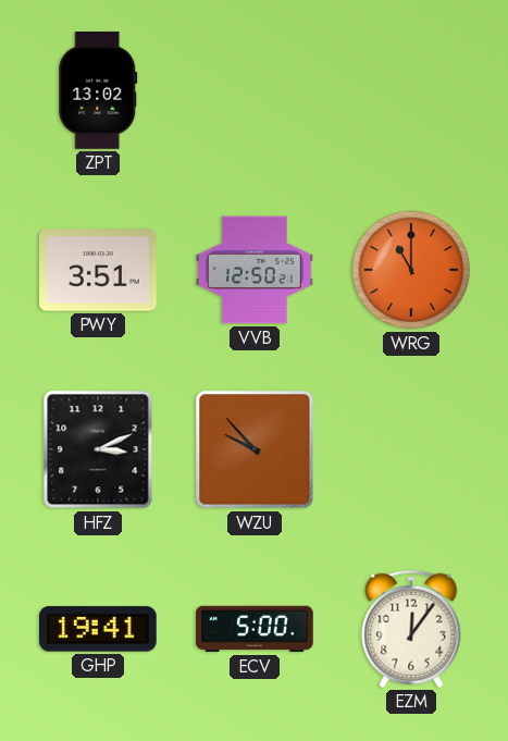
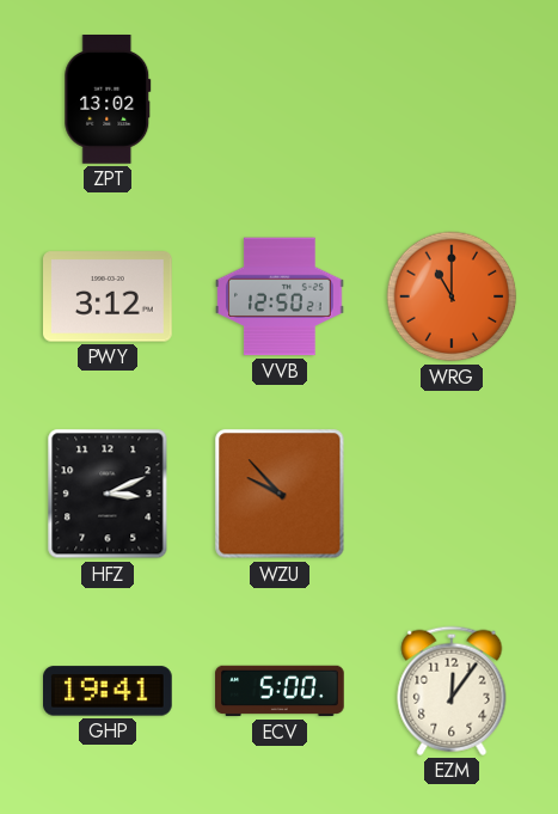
PWY: 3:51 -> 3:12 (109, 296)
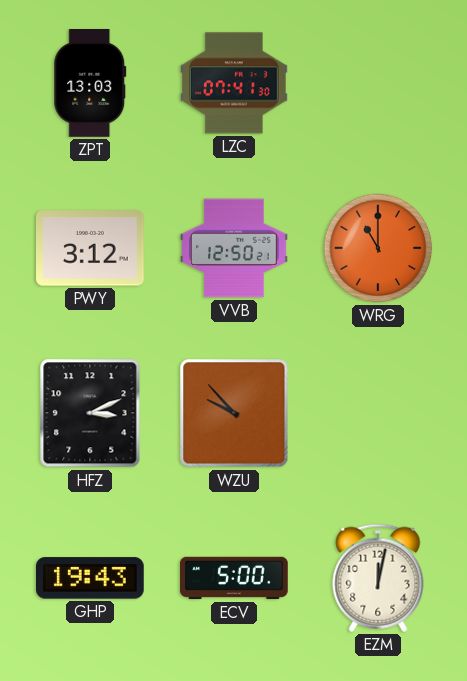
ZPT: 13:02 -> 13:03 (90, 84)
LZC: none -> 07:41 (235, 83)
GHP: 19:41 -> 19:43 (91, 578)
EZM: 12:06 -> 12:02 (378, 578)
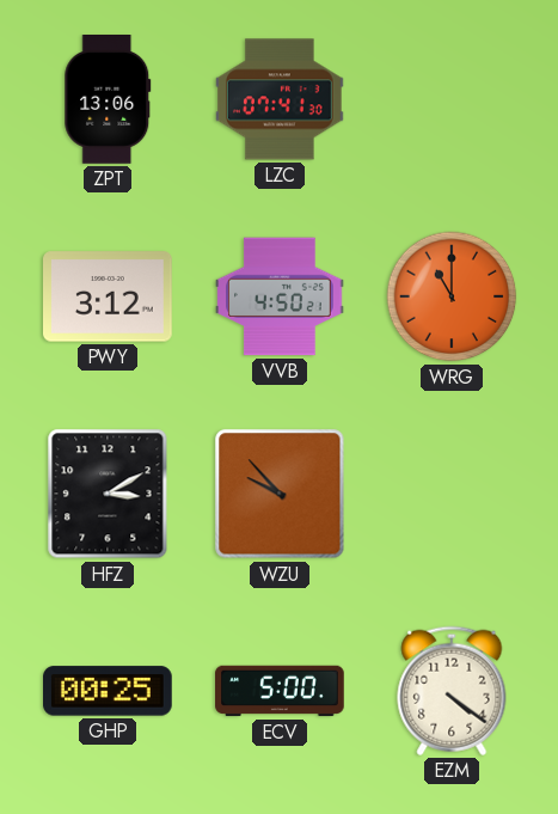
ZPT: 13:03 -> 13:06 (108, 100)
VVB: 12:50 -> 4:50 (280, 296)
HFZ: 3:11 -> 3:10 (108, 494)
GHP: 19:43 -> 00:25 (109, 691)
EZM: 12:02 -> 4:21 (452, 691)
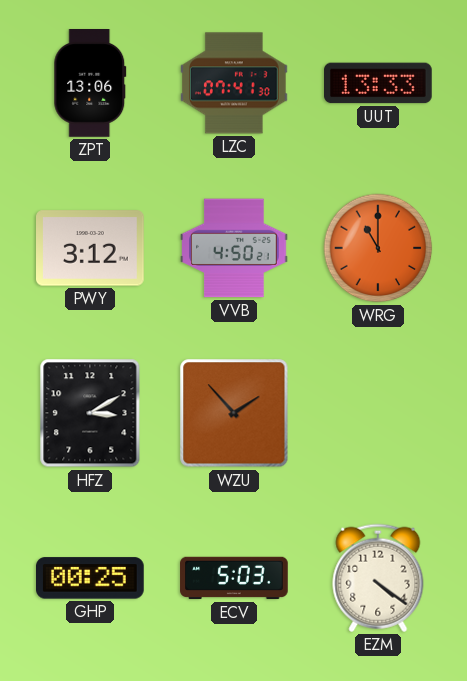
UUT: none -> 13:33 (379, 83)
WZU: 9:53 -> 1:53 (234, 413)
ECV: 5:00 -> 5:03 (234, 578)
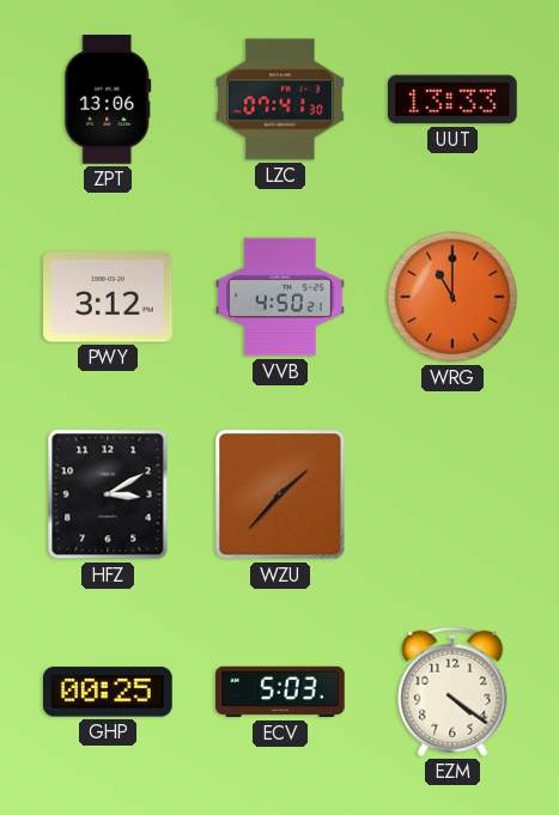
WZU: 1:53 -> 1:37 (280, 494)
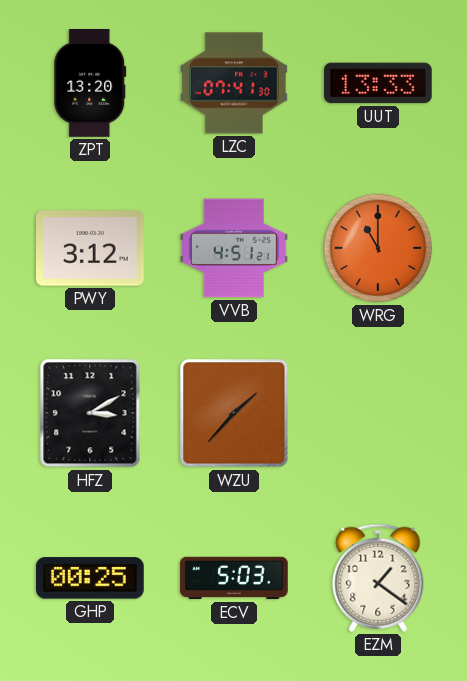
ZPT: 13:06 -> 13:20 (90, 84)
VVB: 4:50 -> 4:51 (234, 248)
EZM: 4:21 -> 1:21 (378, 578)
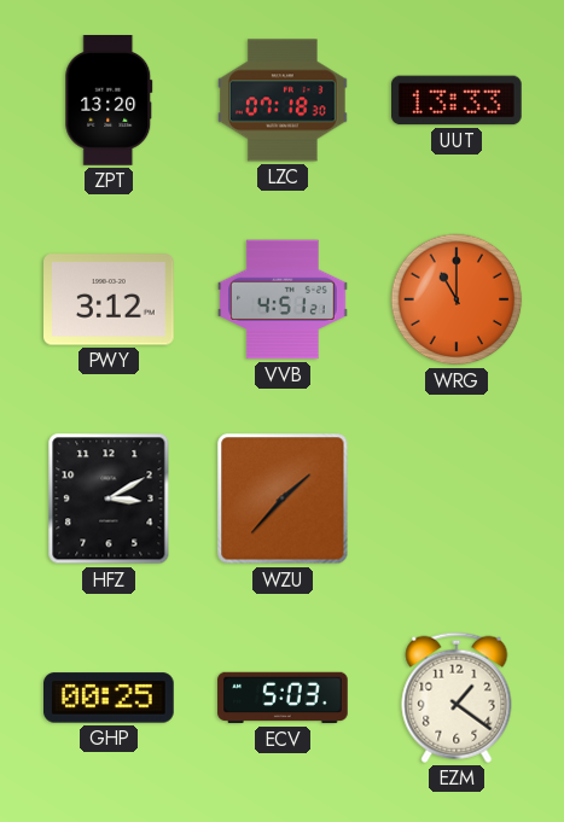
LZC: 07:41 -> 07:18 (284, 100)
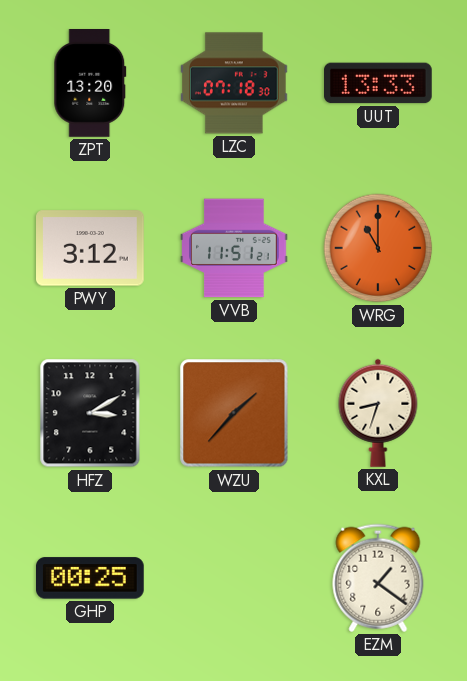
VVB: 4:51 -> 11:51 (234, 248)
KXL: none -> 8:33 (378, 413)
ECV: 5:03 -> none (283, 698)
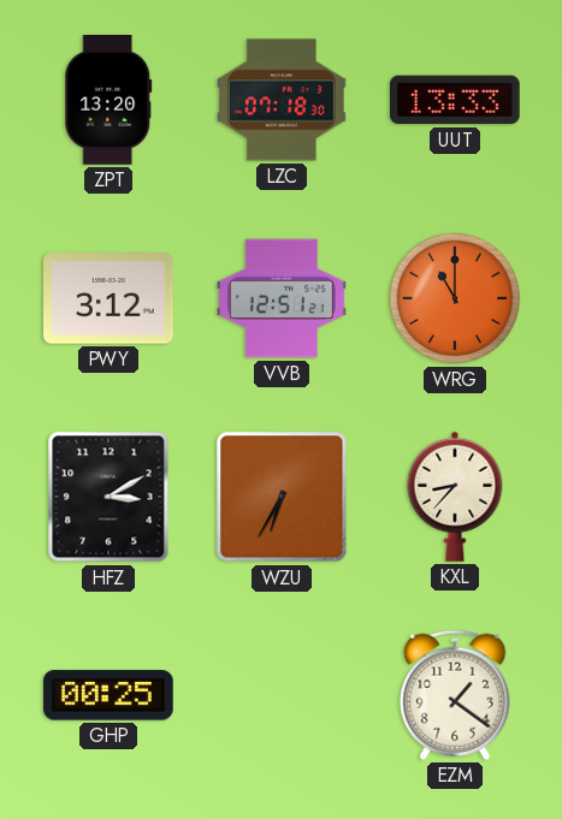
VVB: 11:51 -> 12:51 (282, 298)
WZU: 1:37 -> 6:35 (282, 497)
KXL: 8:33 -> 8:37 (455, 497)
